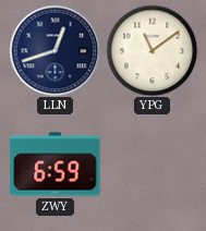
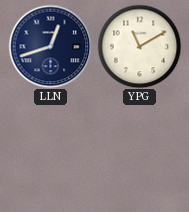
YPG: 11:09 -> 11:10 (139, 46)
ZWY: 6:59 -> none (56, 165)
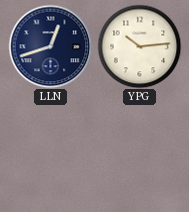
YPG: 11:10 -> 10:14 (139, 46)
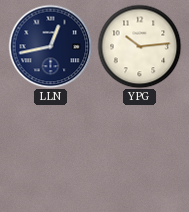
LLN: 12:42 -> 12:43 (50, 46)
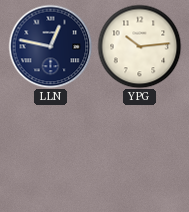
LLN: 12:43 -> 12:47 (50, 46)
